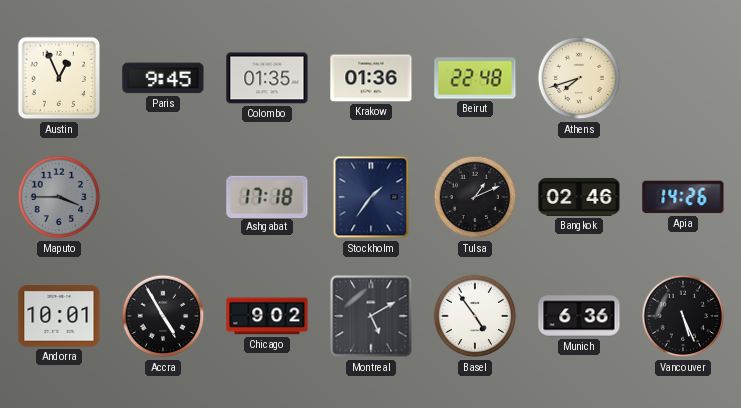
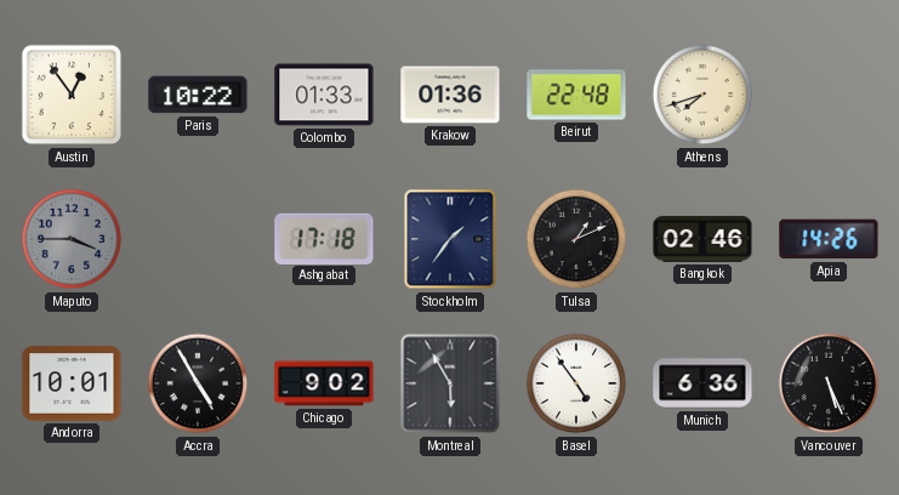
Austin: 12:56 -> 12:54 (72, 95)
Paris: 9:45 -> 10:22 (198, 95)
Colombo: 01:35 -> 01:33 (324, 95)
Montreal: 5:10 -> 5:55 (450, 383)
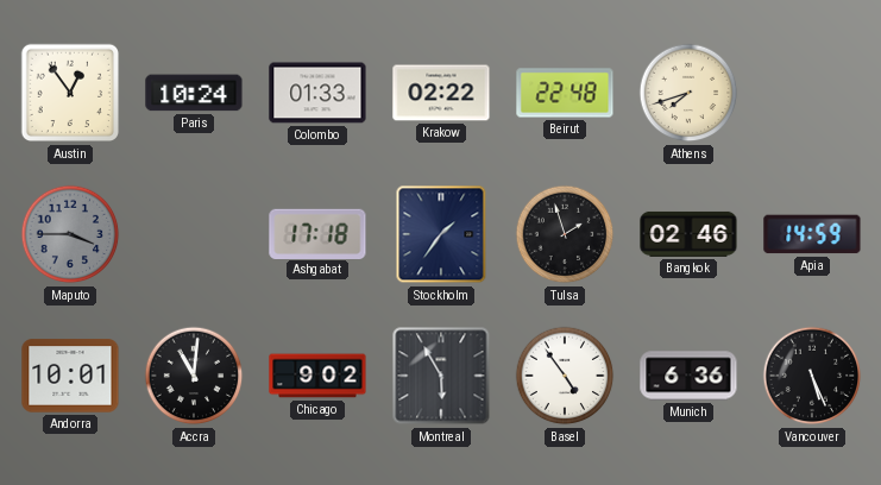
Paris: 10:22 -> 10:24 (194, 93)
Krakow: 01:36 -> 02:22 (441, 93)
Tulsa: 1:11 -> 1:57 (565, 234)
Apia: 14:26 -> 14:59 (812, 234)
Accra: 4:55 -> 11:01 (194, 376)
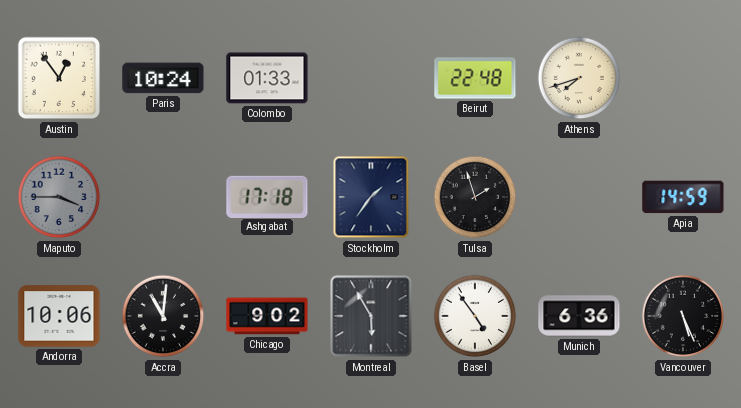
Krakow: 02:22 -> none (441, 93)
Bangkok: 02:46 -> none (688, 234)
Andorra: 10:01 -> 10:06 (59, 316)
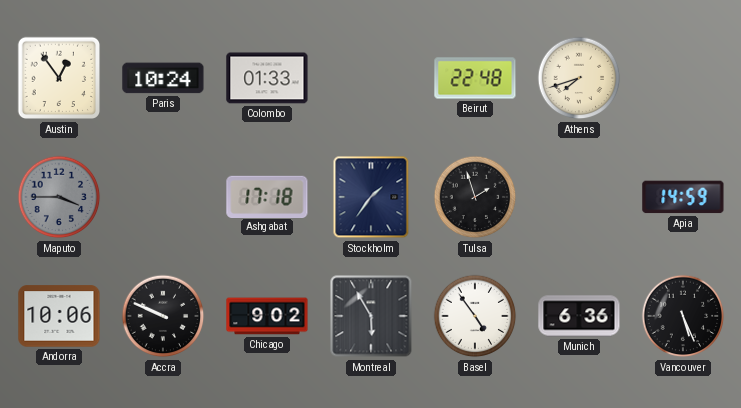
Accra: 11:01 -> 9:49 (163, 316)
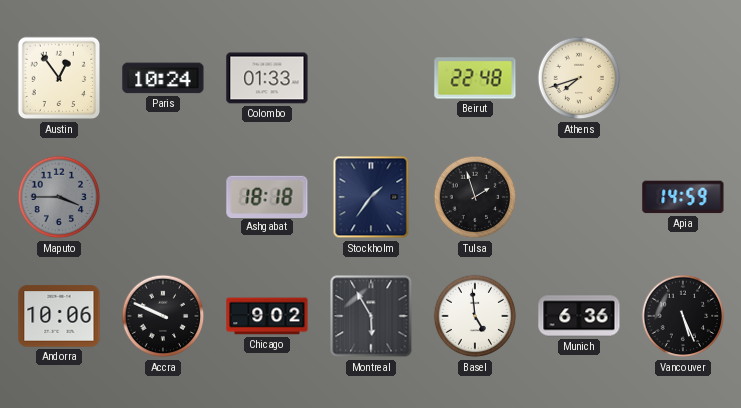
Ashgabat: 17:18 -> 18:18 (267, 196)
Basel: 4:54 -> 4:59 (475, 316)
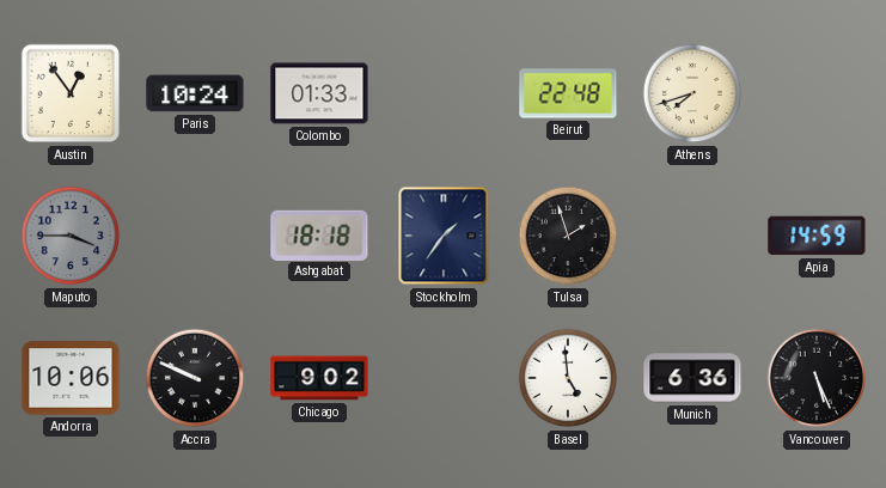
Montreal: 5:55 -> none (371, 316)
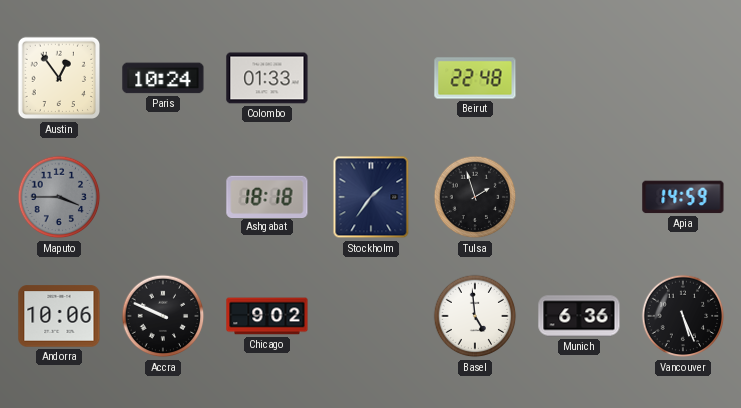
Athens: 7:42 -> none (692, 93)
